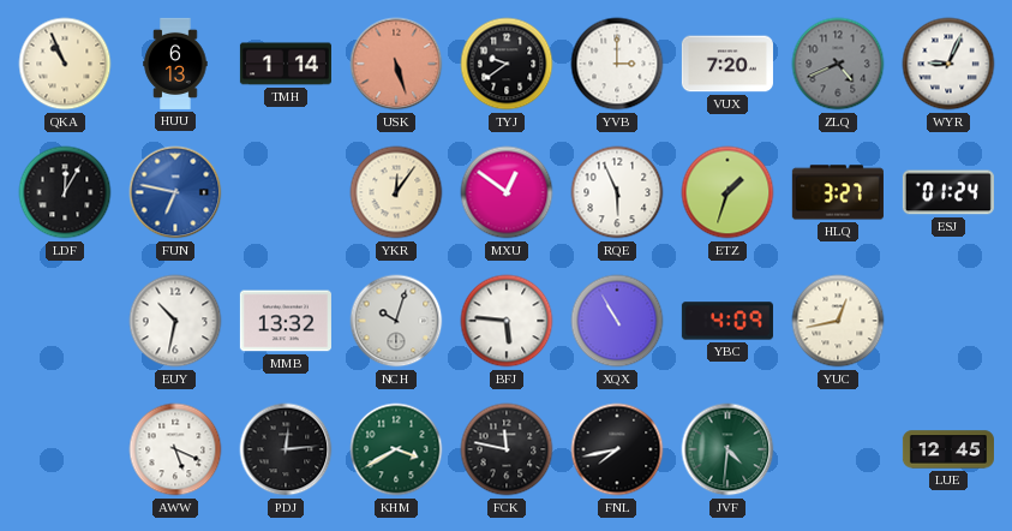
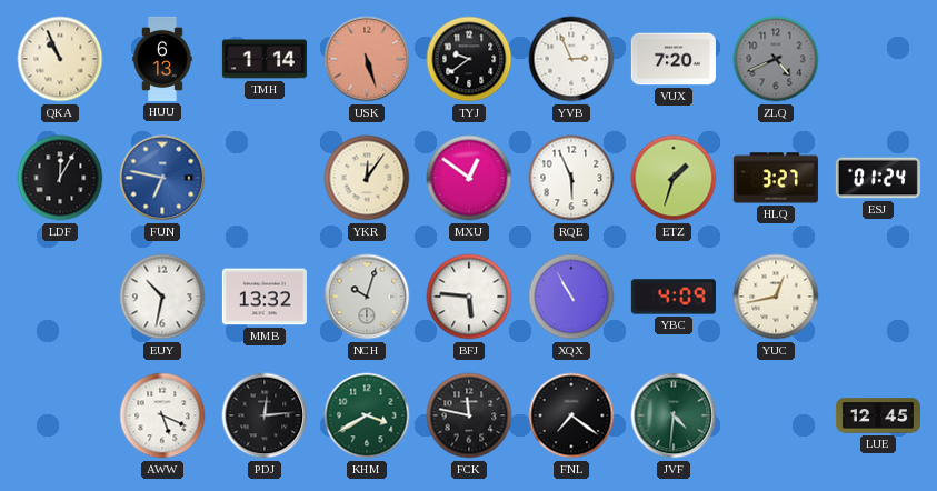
YVB: 3:00 -> 2:56 (571, 59)
WYR: 9:04 -> none (948, 64)
FNL: 7:43 -> 7:21 (571, 415)
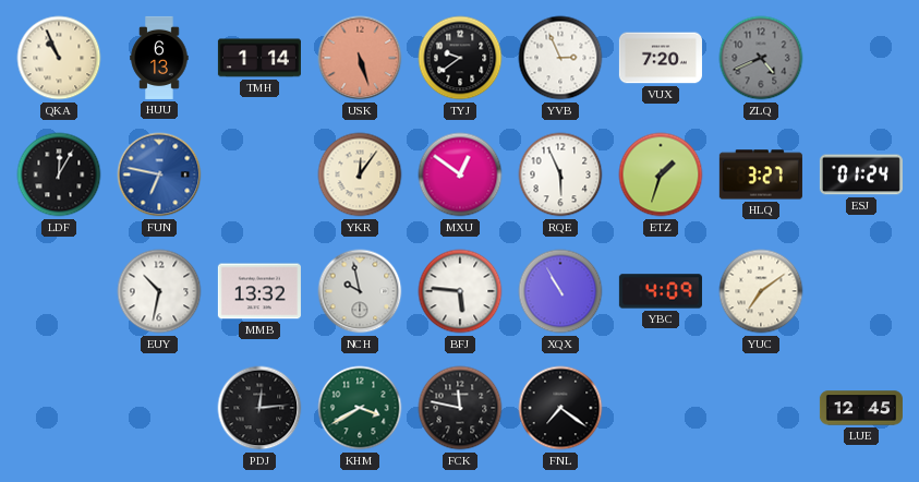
NCH: 10:03 -> 9:58 (360, 291)
YUC: 12:43 -> 7:09 (761, 291)
AWW: 5:19 -> none (162, 415)
JVF: 4:31 -> none (674, 415)
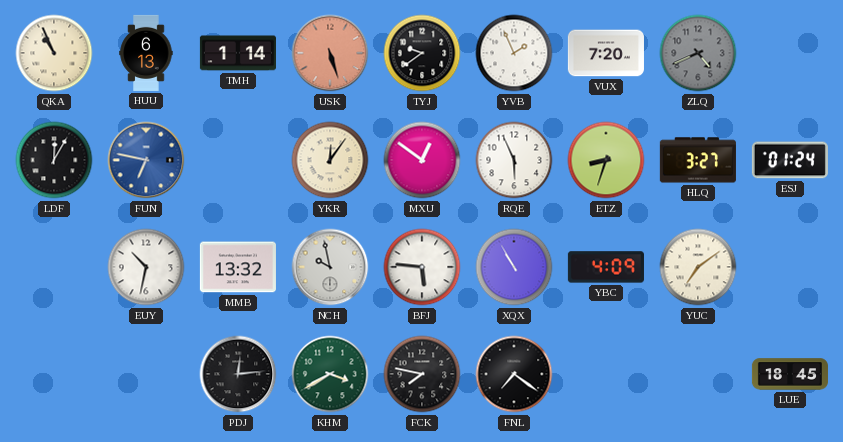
YVB: 2:56 -> 1:56 (514, 53)
ETZ: 1:33 -> 8:33 (606, 160)
FCK: 11:47 -> 7:47 (422, 374)
LUE: 12:45 -> 18:45 (790, 374)
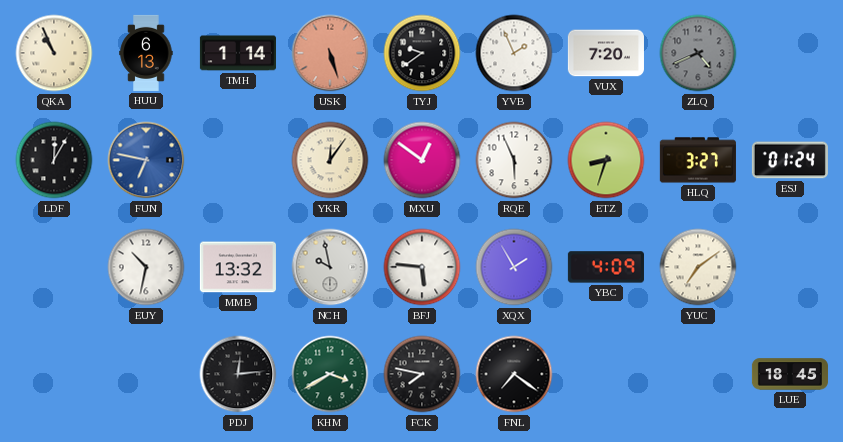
XQX: 10:55 -> 1:55 (514, 267)
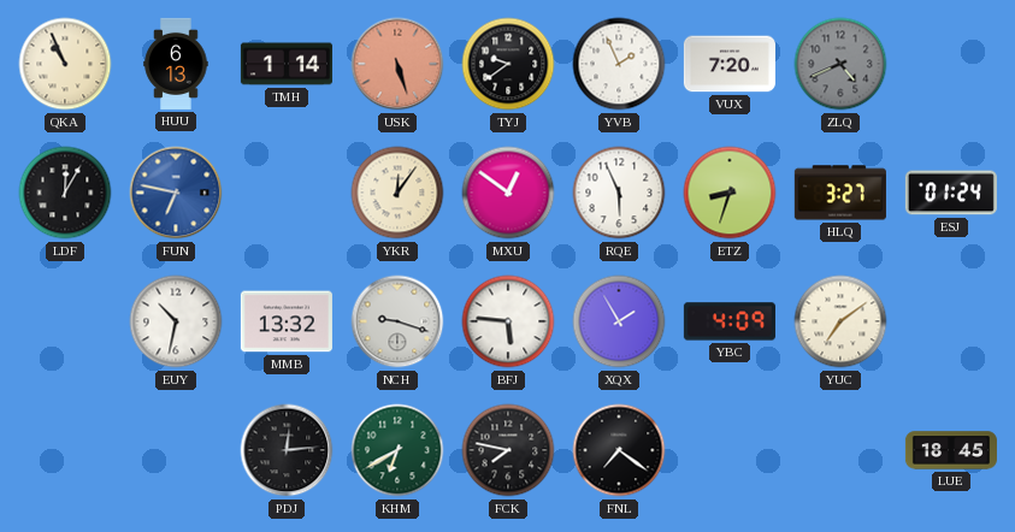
NCH: 9:58 -> 9:18 (397, 321)
KHM: 3:40 -> 6:40 (397, 450)
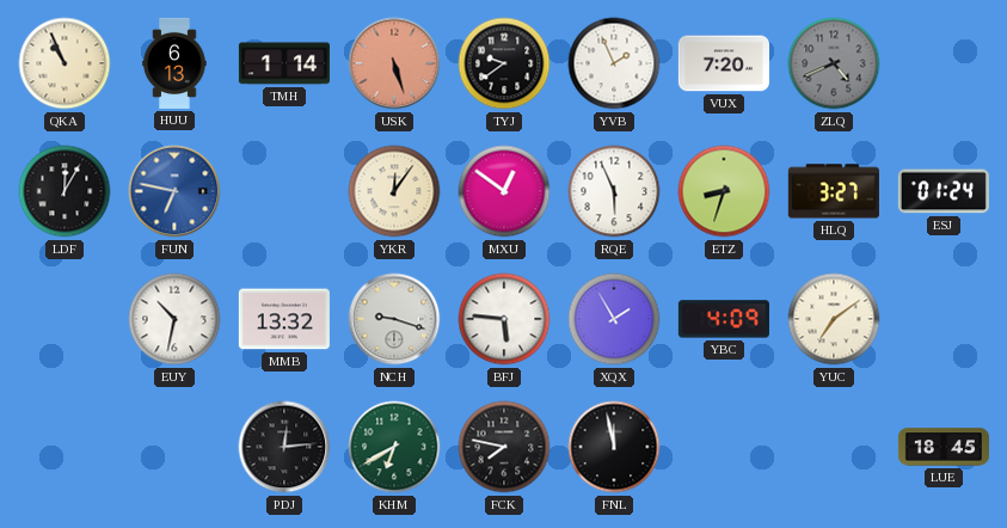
FNL: 7:21 -> 11:58 (614, 447)
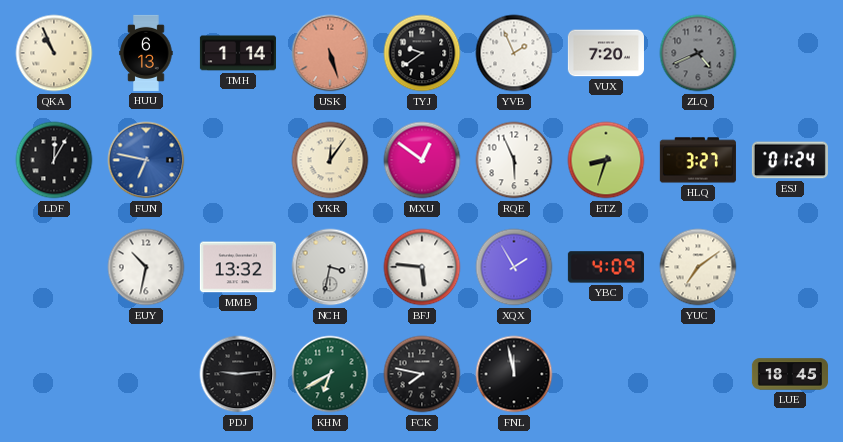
NCH: 9:18 -> 3:32 (330, 267)
PDJ: 12:14 -> 9:14 (238, 374)
